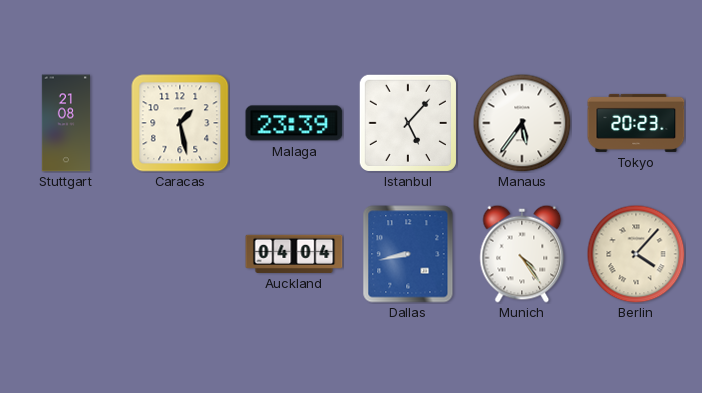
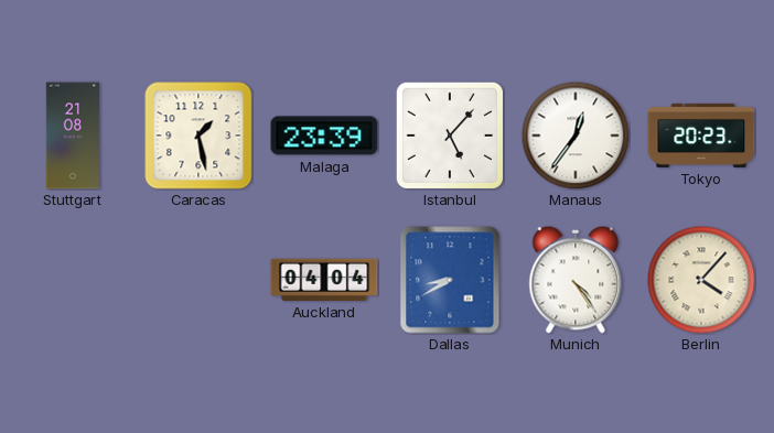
Manaus: 5:36 -> 12:36 (576, 136)
Dallas: 8:43 -> 8:40 (450, 280)
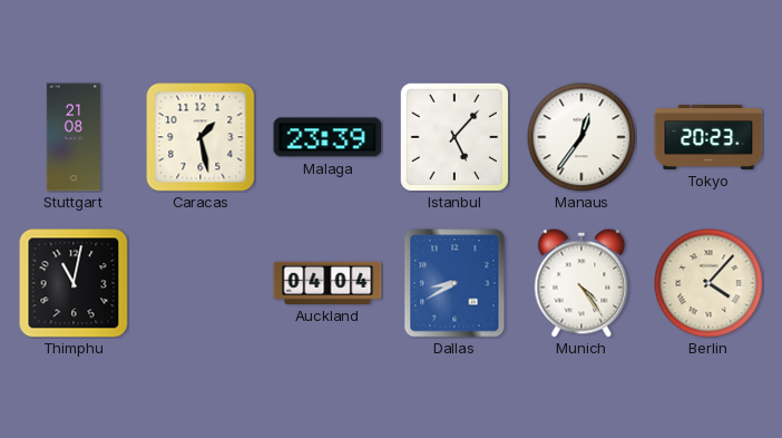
Thimphu: none -> 11:02 (74, 283)
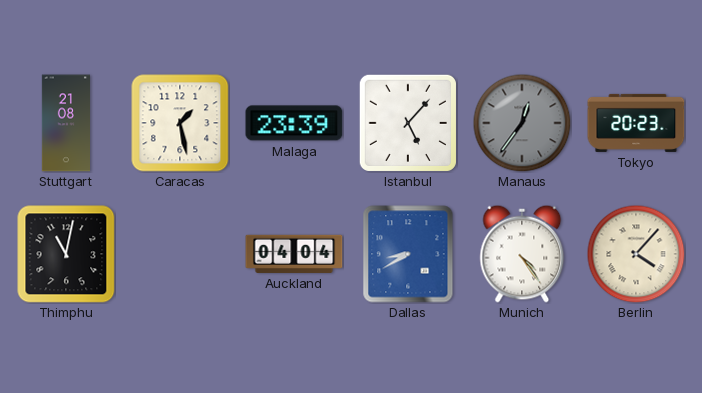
Manaus dial: white -> grey (522, 123)
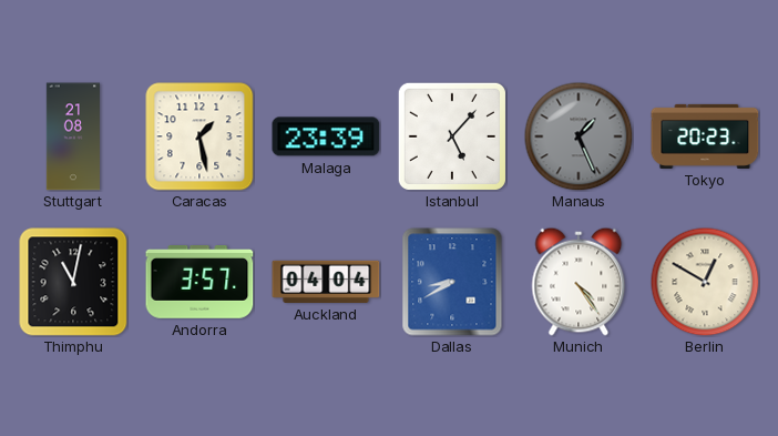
Manaus: 12:36 -> 1:26 (579, 136)
Andorra: none -> 3:57 (199, 283)
Berlin: 4:07 -> 12:50 (705, 282)
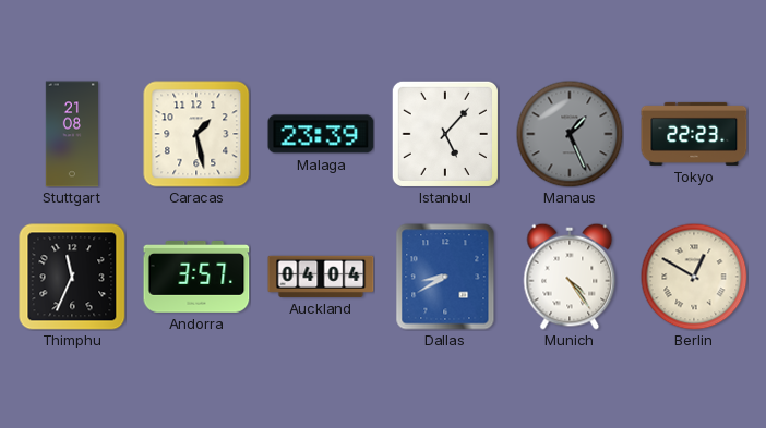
Tokyo: 20:23 -> 22:23 (694, 134)
Thimphu: 11:02 -> 11:34 (72, 277)
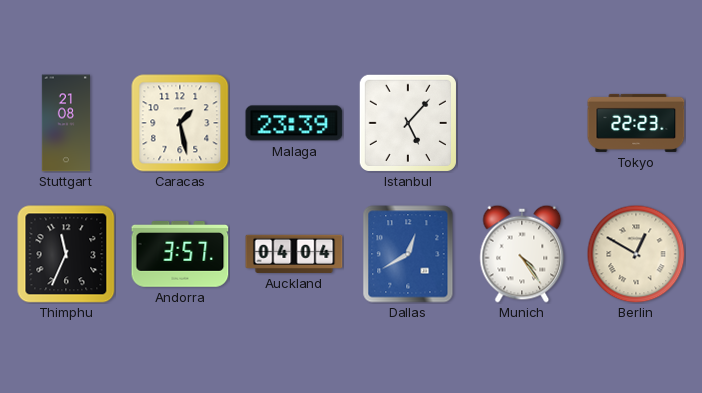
Manaus: 1:26 -> none (570, 134)
Dallas: 8:40 -> 12:40 (408, 254)
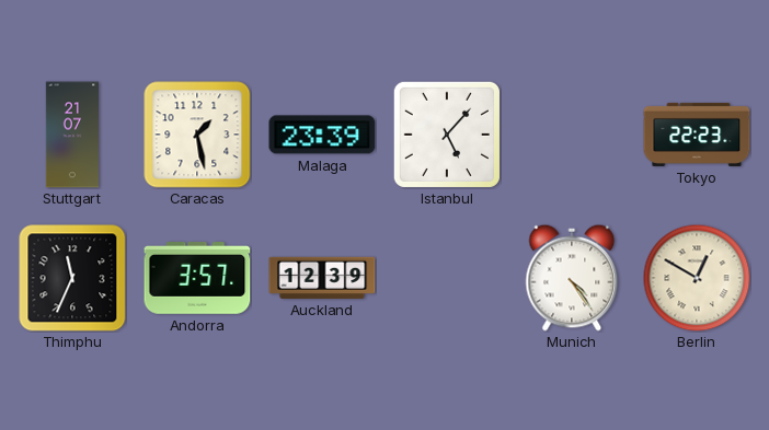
Stuttgart: 21:08 -> 21:07 (71, 135)
Auckland: 04:04 -> 12:39 (322, 278)
Dallas: 12:40 -> none (408, 254)
